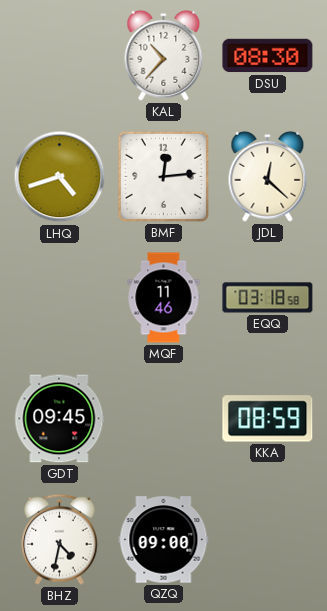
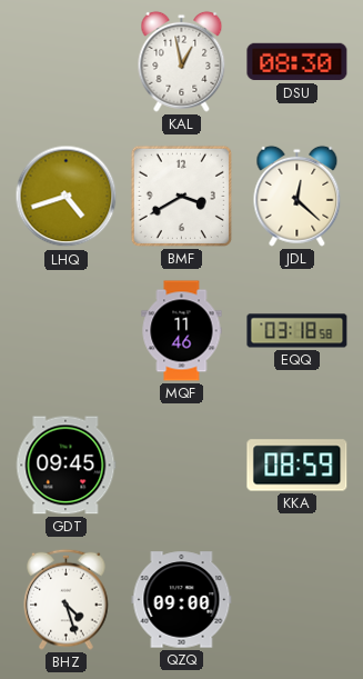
KAL: 10:37 -> 12:58 (182, 61)
BMF: 12:14 -> 3:40 (181, 196)
BHZ: 4:32 -> 4:27 (67, 599)
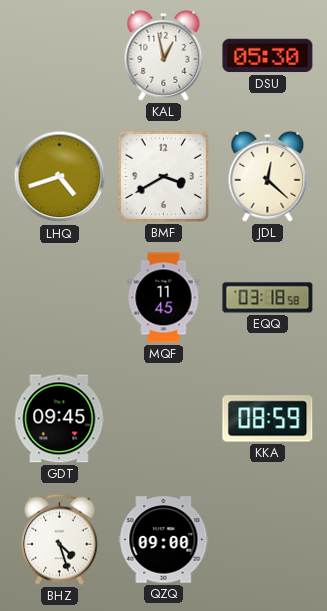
DSU: 08:30 -> 05:30 (268, 56)
MQF: 11:46 -> 11:45 (164, 298)
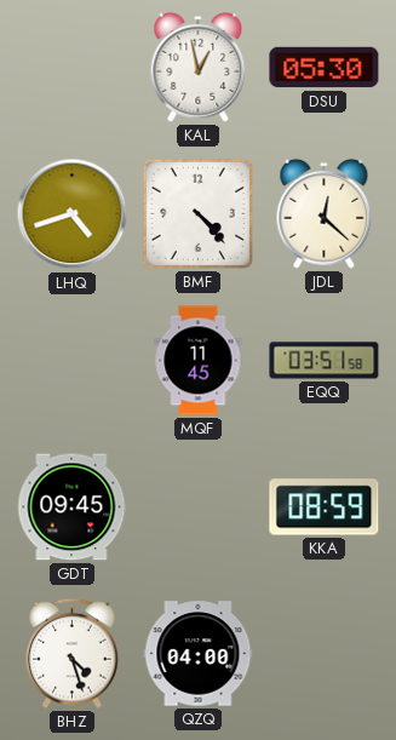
BMF: 3:40 -> 4:23 (197, 213)
EQQ: 03:18 -> 03:51 (325, 361)
QZQ: 09:00 -> 04:00 (199, 654)
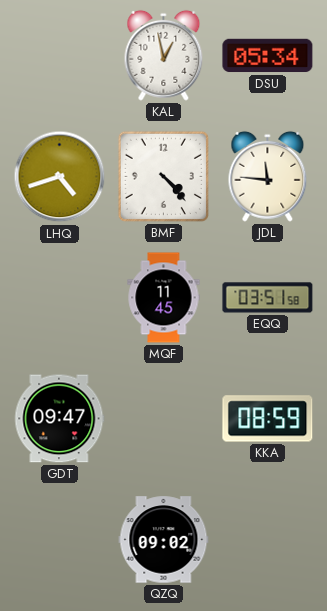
DSU: 05:30 -> 05:34 (268, 56)
JDL: 12:22 -> 11:46 (268, 176)
GDT: 09:45 -> 09:47 (60, 419)
BHZ: 4:27 -> none (73, 653)
QZQ: 04:00 -> 09:02 (164, 540)
